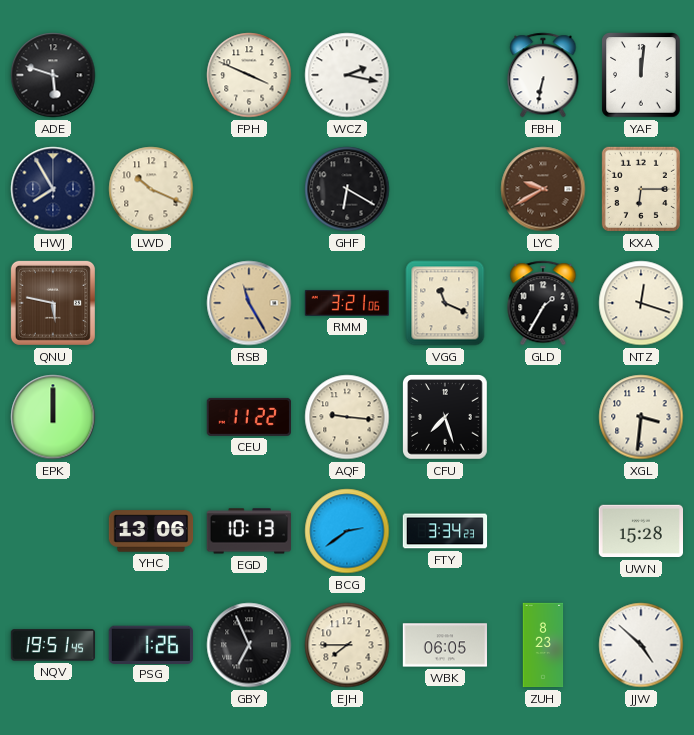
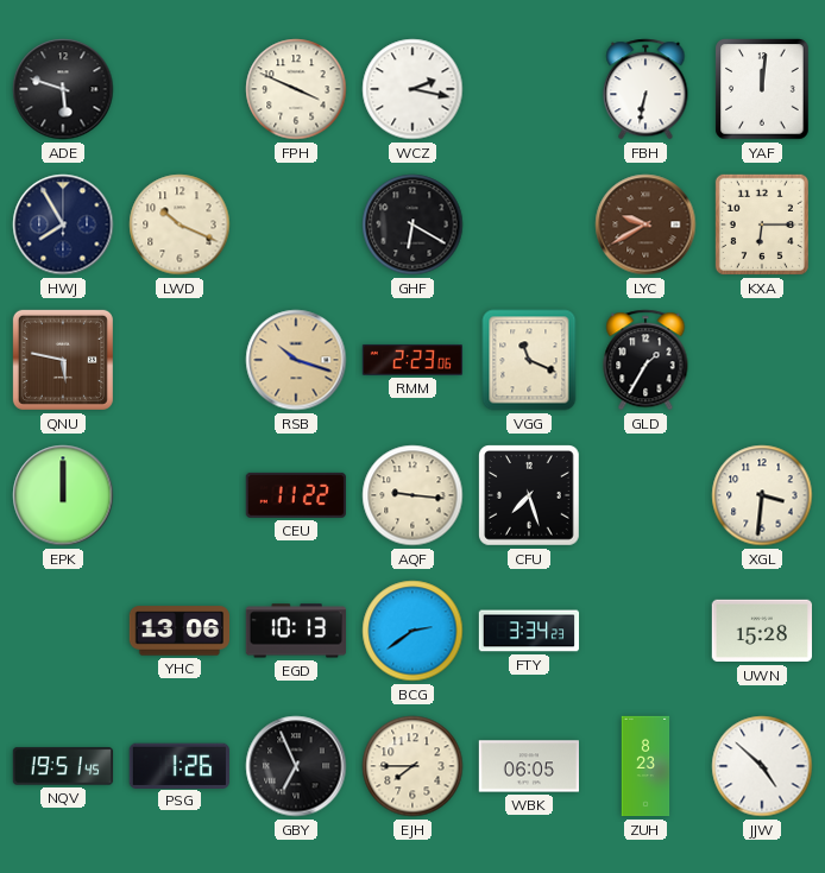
RSB: 11:25 -> 10:18 (296, 360)
RMM: 3:21 -> 2:23 (413, 360)
NTZ: 12:18 -> none (641, 303)
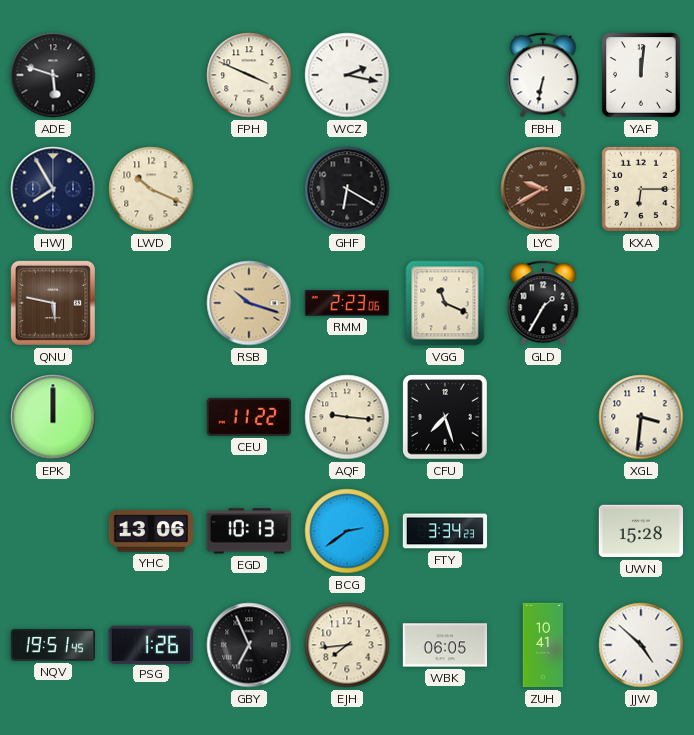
EJH: 7:45 -> 7:44 (347, 645)
ZUH: 8:23 -> 10:41 (543, 645)
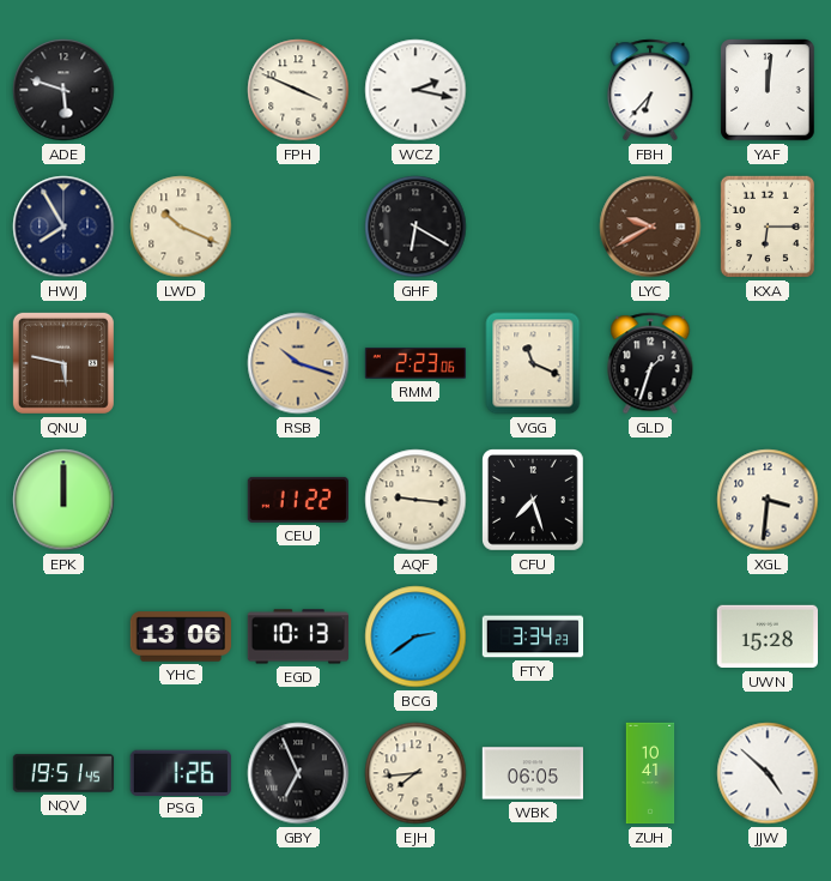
FBH: 6:32 -> 6:37 (650, 90)
GLD: 1:35 -> 1:33 (650, 363)
